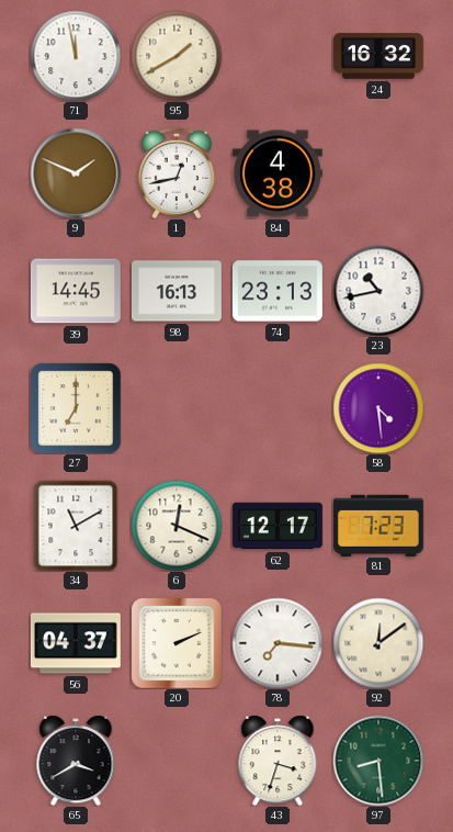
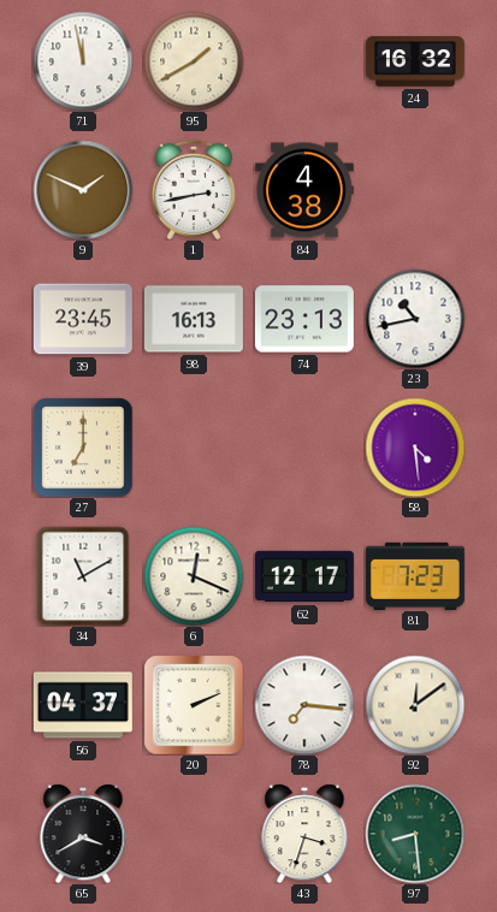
1: 12:43 -> 2:43 (193, 189)
39: 14:45 -> 23:45 (83, 319)
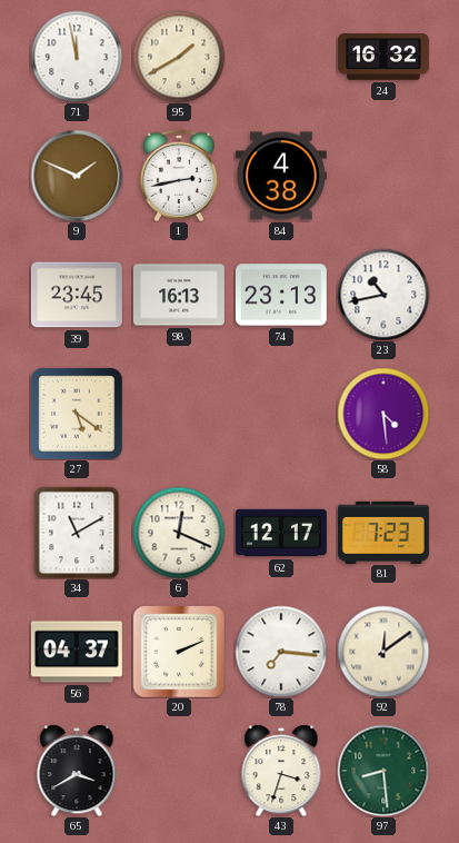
27: 7:00 -> 5:21 (77, 414)
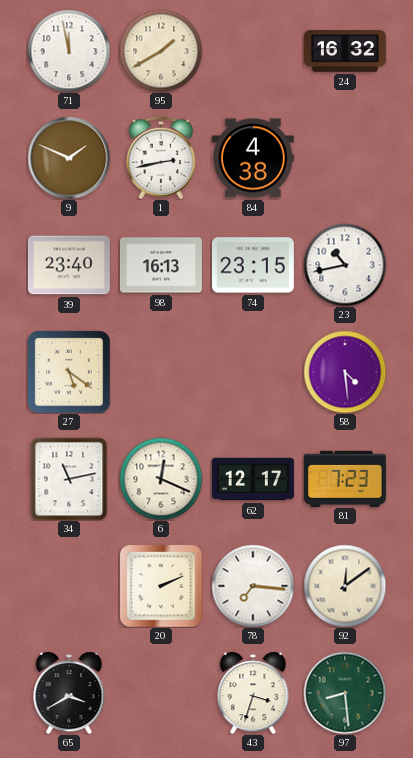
39: 23:45 -> 23:40 (69, 265)
74: 23:13 -> 23:15 (253, 265)
34: 11:10 -> 11:13 (69, 479)
56: 04:37 -> none (77, 652)
